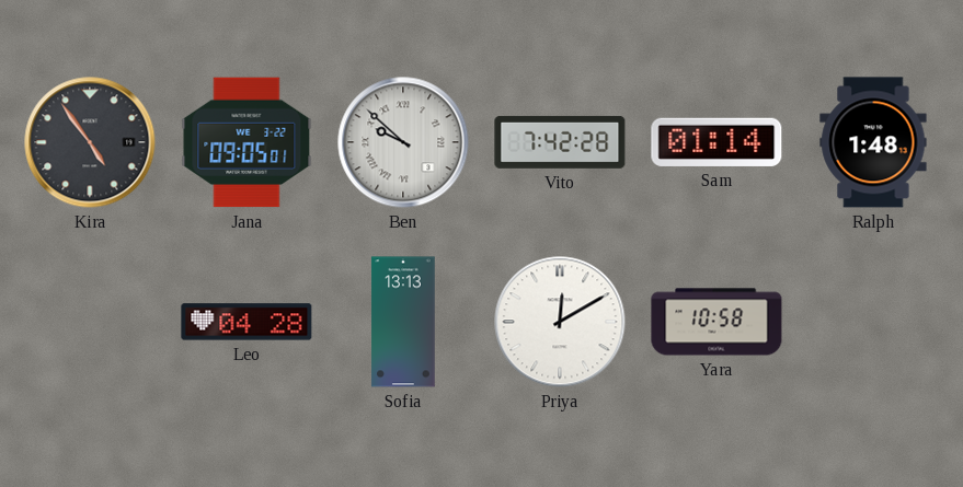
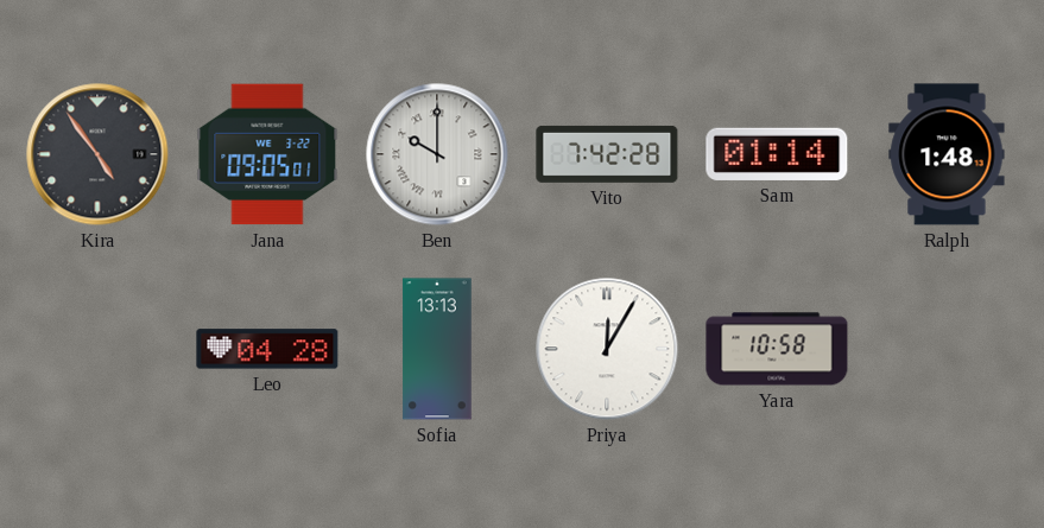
Ben: 9:52 -> 10:00 (437, 154)
Priya: 12:10 -> 12:05 (607, 349)
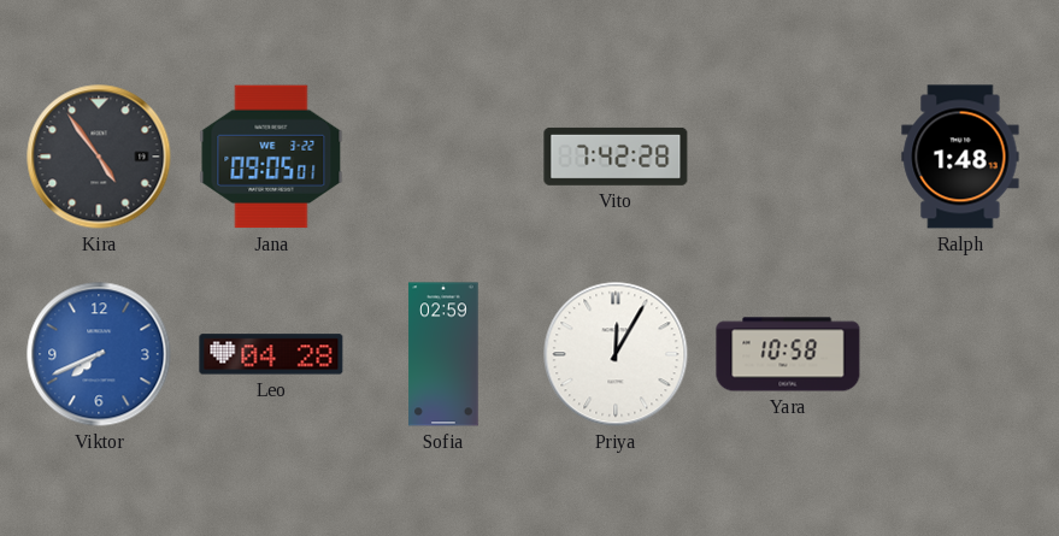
Ben: 10:00 -> none (437, 154)
Sam: 01:14 -> none (777, 154)
Viktor: none -> 7:41 (99, 354)
Sofia: 13:13 -> 02:59 (443, 354)
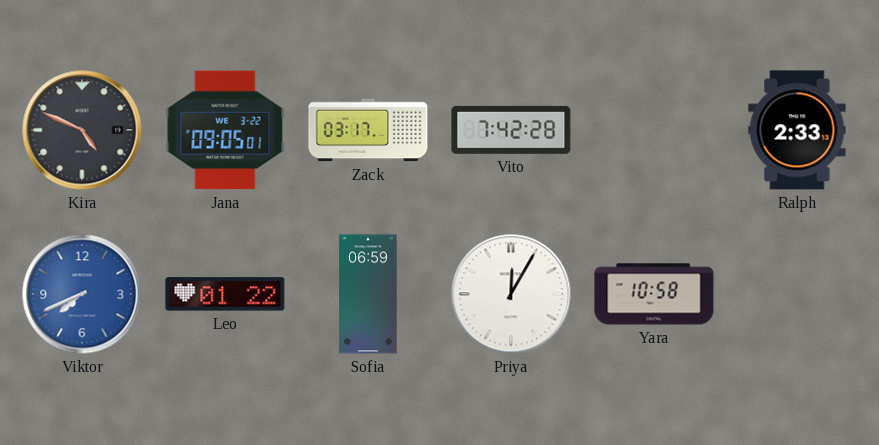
Kira: 4:54 -> 4:49 (82, 130)
Zack: none -> 03:17 (368, 130)
Ralph: 1:48 -> 2:33 (797, 130)
Leo: 04:28 -> 01:22 (225, 294)
Sofia: 02:59 -> 06:59 (368, 294)
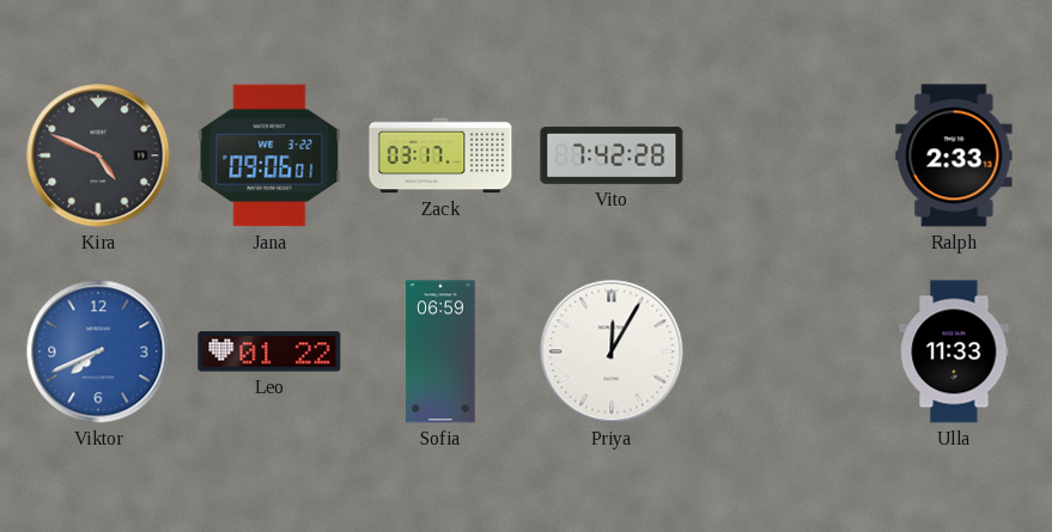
Jana: 09:05 -> 09:06 (269, 155)
Yara: 10:58 -> none (654, 294)
Ulla: none -> 11:33 (954, 351)
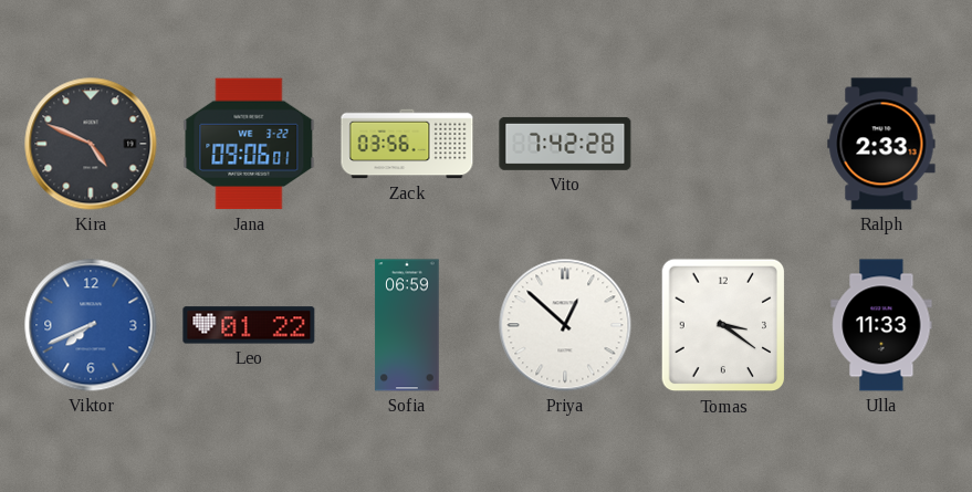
Zack: 03:17 -> 03:56 (407, 144)
Priya: 12:05 -> 12:52 (565, 325)
Tomas: none -> 3:21 (723, 325)
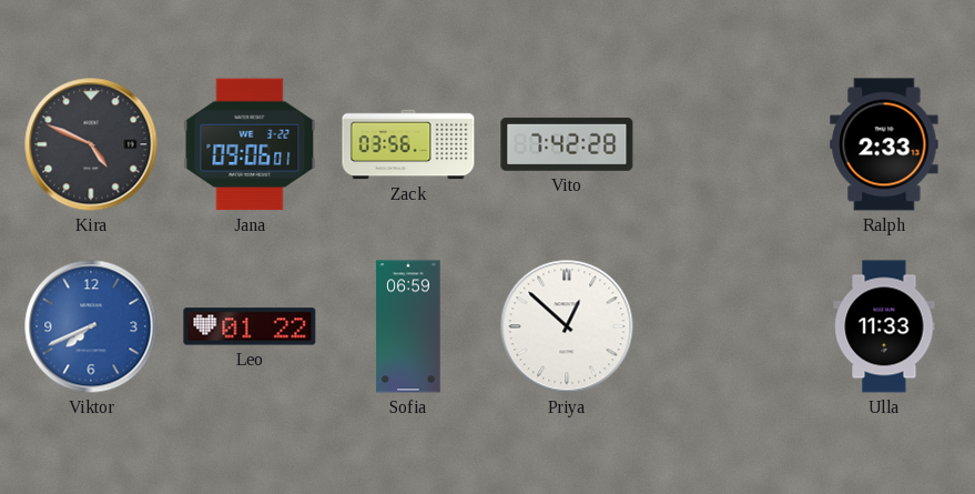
Tomas: 3:21 -> none (723, 325)
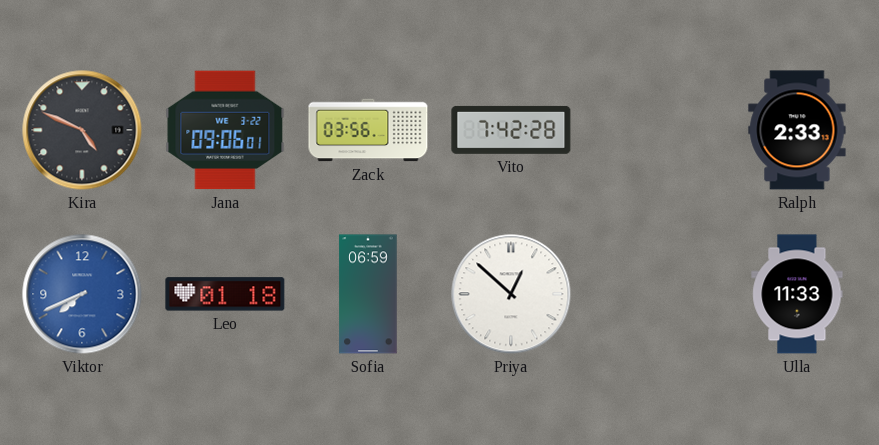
Leo: 01:22 -> 01:18 (225, 294)
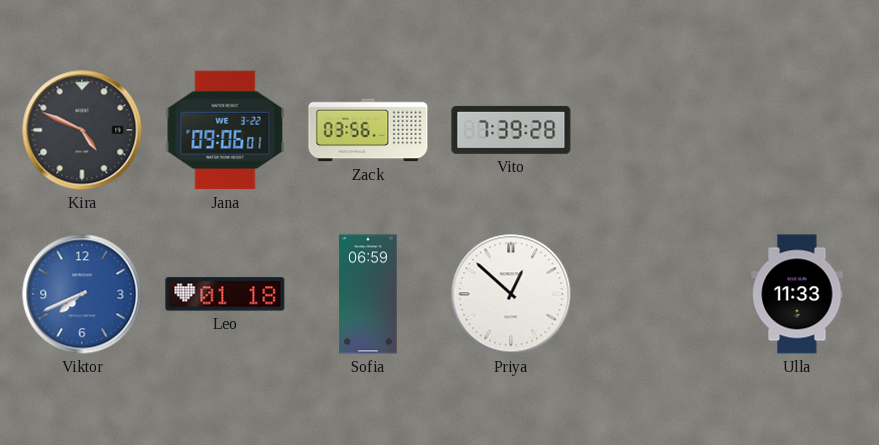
Vito: 7:42 -> 7:39 (511, 130)
Ralph: 2:33 -> none (797, 130)
